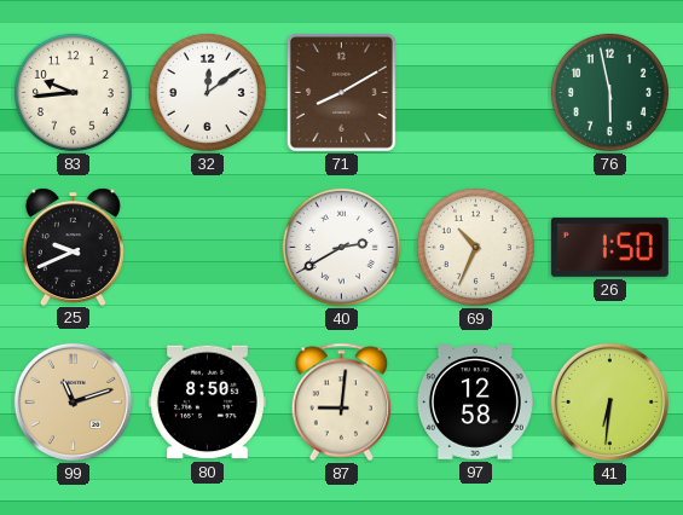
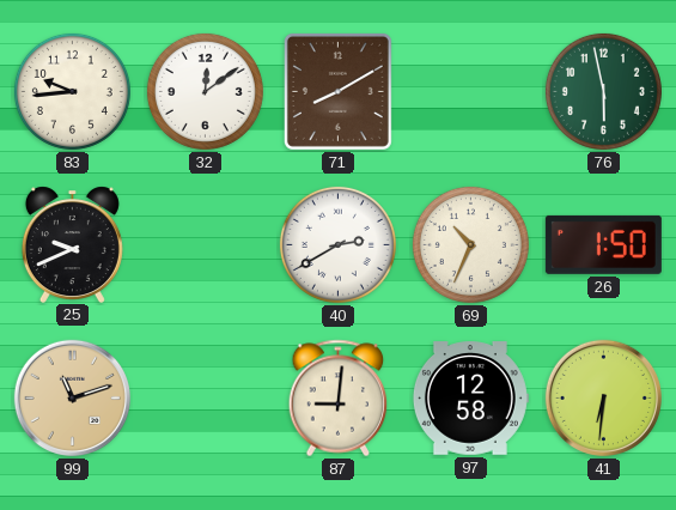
80: 8:50 -> none (207, 403)
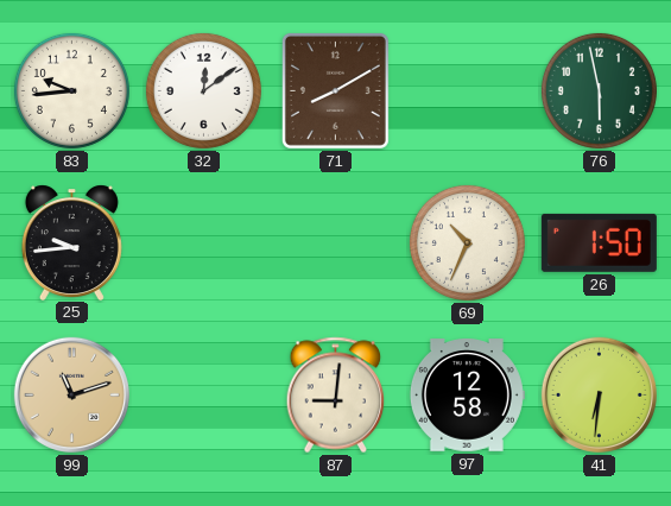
25: 9:41 -> 9:44 (71, 242)
40: 2:40 -> none (337, 244)
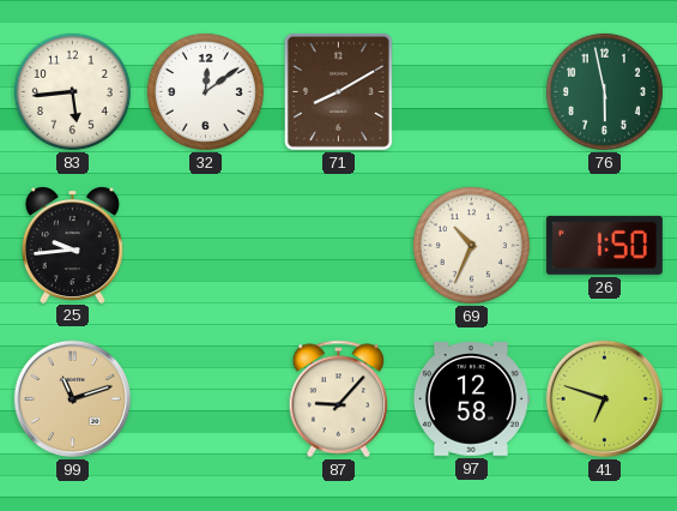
83: 9:44 -> 5:44 (72, 91)
87: 9:01 -> 9:07 (339, 399)
41: 6:31 -> 6:48 (604, 398)
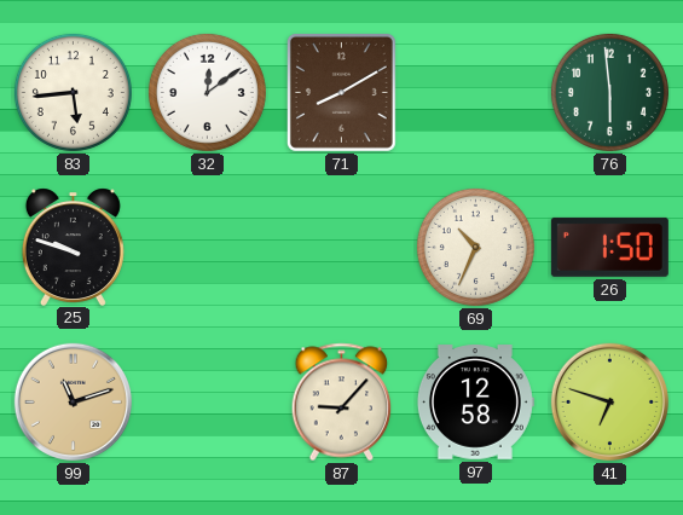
76: 5:58 -> 5:59 (609, 92)
25: 9:44 -> 9:48 (73, 247)
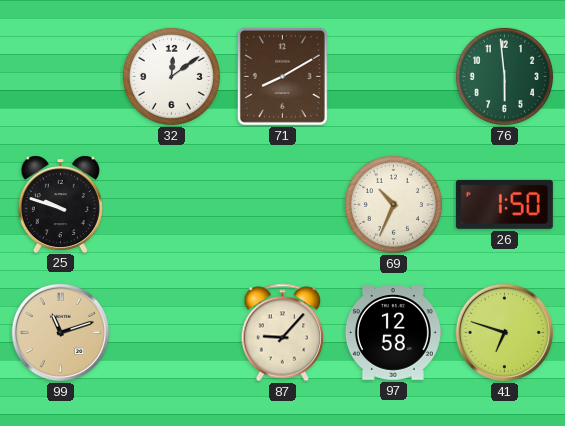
83: 5:44 -> none (73, 92)
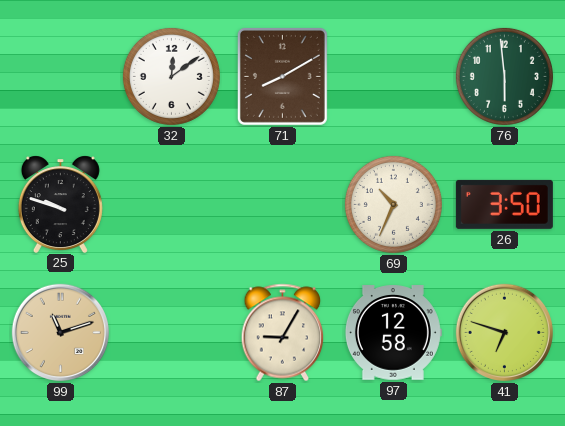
26: 1:50 -> 3:50 (504, 204)
87: 9:07 -> 9:05 (283, 333)
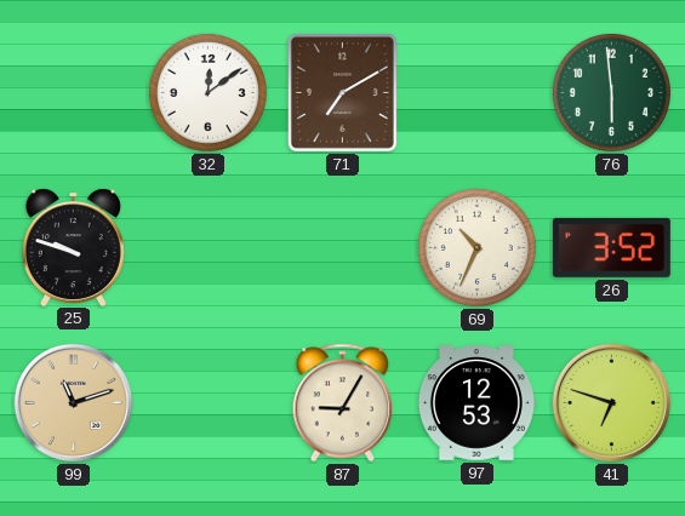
71: 8:10 -> 7:10 (342, 92)
26: 3:50 -> 3:52 (611, 247)
97: 12:58 -> 12:53 (476, 403)
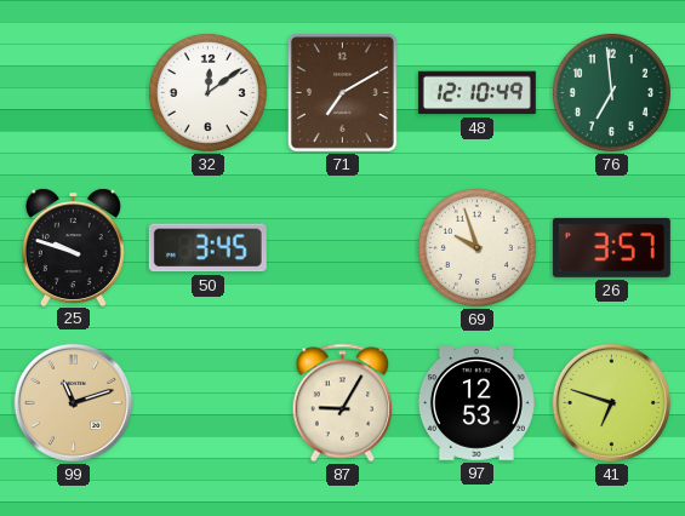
48: none -> 12:10 (476, 93)
76: 5:59 -> 6:59 (611, 92)
50: none -> 3:45 (207, 248)
69: 10:34 -> 9:57 (476, 247)
26: 3:52 -> 3:57 (611, 247)
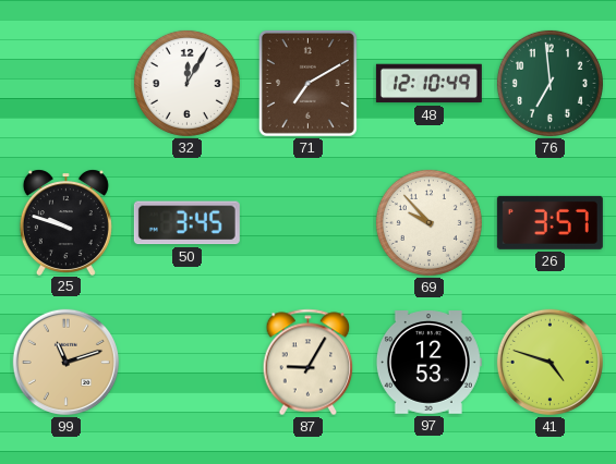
32: 12:09 -> 12:05 (186, 83)
69: 9:57 -> 9:53 (428, 222)
41: 6:48 -> 4:48 (549, 362)
